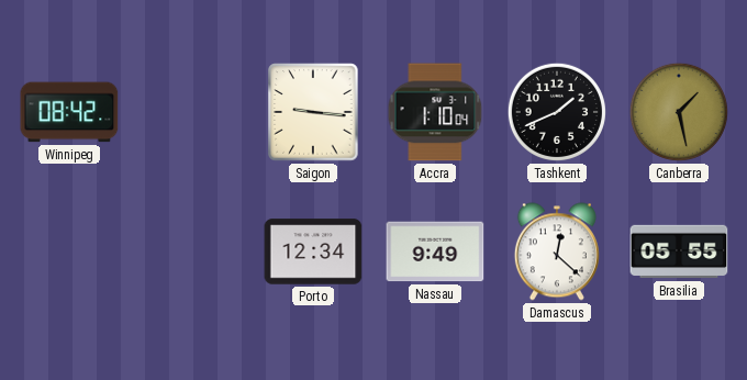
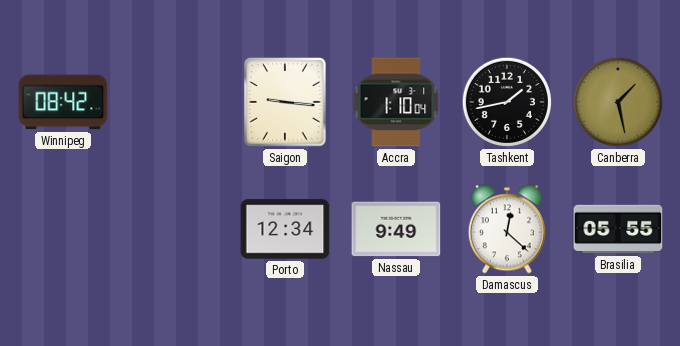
Tashkent: 1:41 -> 1:43 (507, 102)
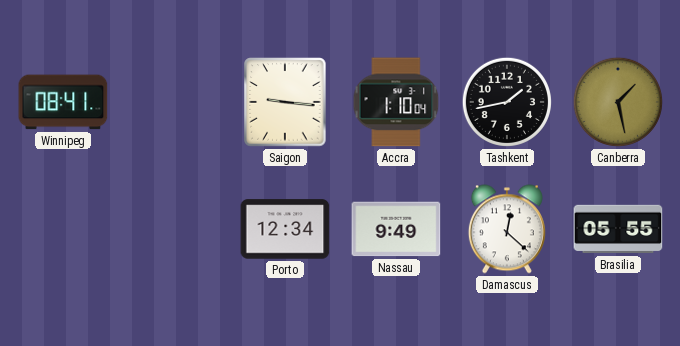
Winnipeg: 08:42 -> 08:41 (63, 102)
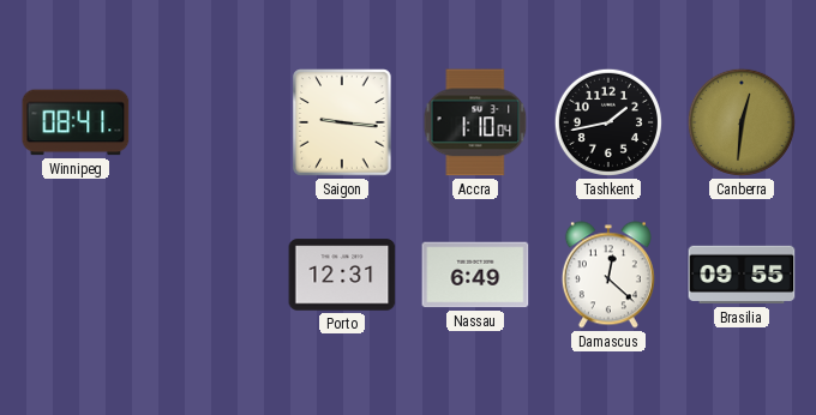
Canberra: 1:28 -> 12:31 (742, 122)
Porto: 12:34 -> 12:31 (342, 275)
Nassau: 9:49 -> 6:49 (475, 275)
Brasilia: 05:55 -> 09:55 (742, 275)
